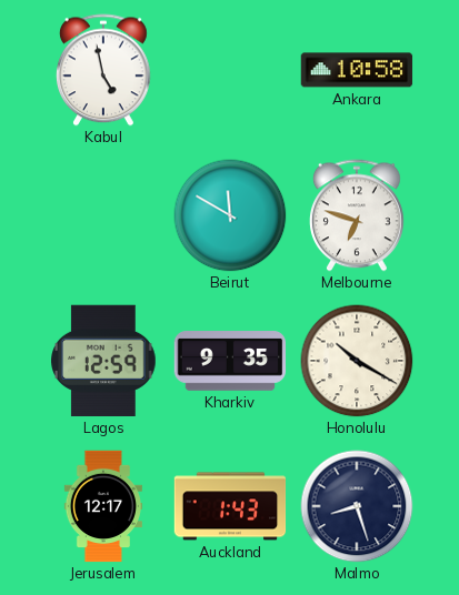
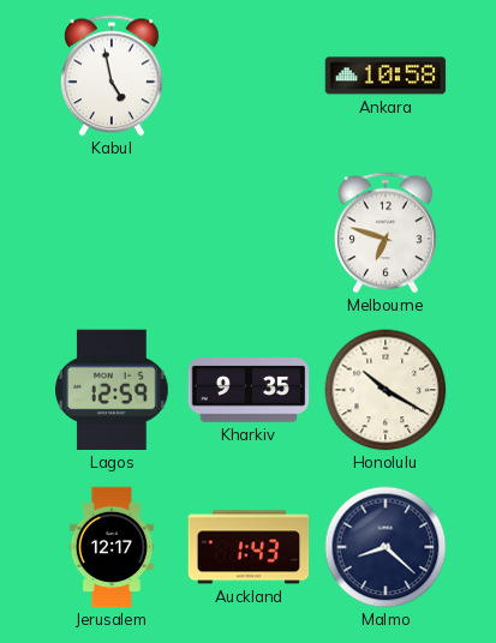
Beirut: 11:50 -> none (230, 215)
Malmo: 8:27 -> 8:22 (386, 547)
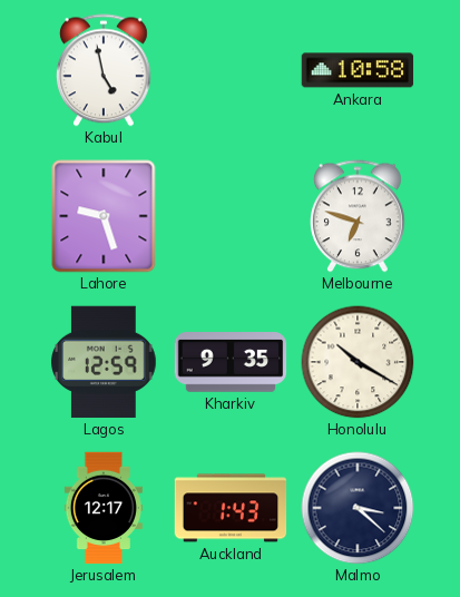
Lahore: none -> 9:27 (104, 216)
Malmo: 8:22 -> 3:22 (358, 508)
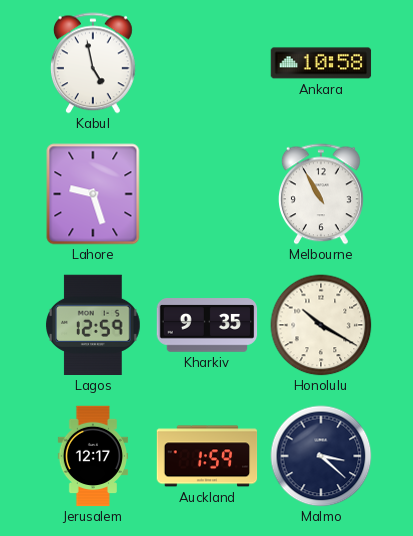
Melbourne: 6:48 -> 10:55 (321, 194)
Auckland: 1:43 -> 1:59 (207, 456)
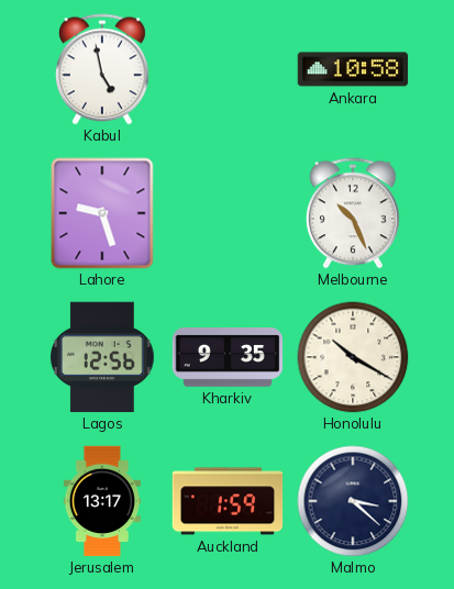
Melbourne: 10:55 -> 10:26 (353, 213)
Lagos: 12:59 -> 12:56 (103, 357)
Jerusalem: 12:17 -> 13:17 (102, 501)
